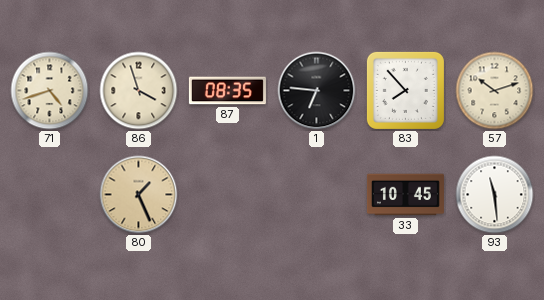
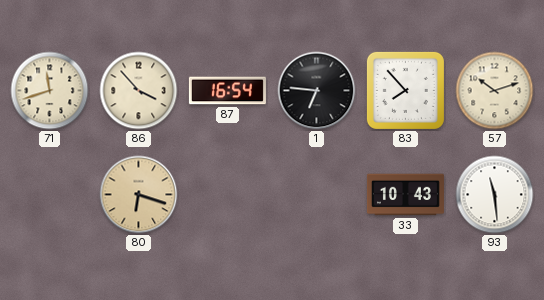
71: 4:42 -> 11:42 (50, 91)
86: 3:57 -> 3:53 (139, 91)
87: 08:35 -> 16:54 (227, 91)
80: 1:26 -> 6:18 (139, 195)
33: 10:45 -> 10:43 (405, 195)
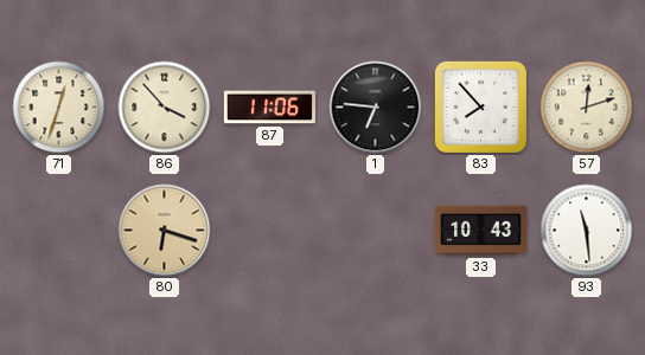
71: 11:42 -> 12:33 (59, 108)
87: 16:54 -> 11:06 (269, 108)
57: 10:12 -> 12:12 (587, 108)
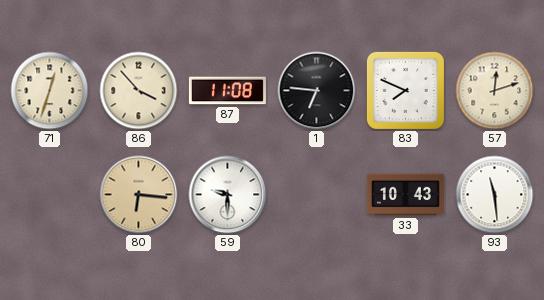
87: 11:06 -> 11:08 (227, 91)
83: 7:53 -> 7:49 (405, 90)
80: 6:18 -> 6:16 (139, 195)
59: none -> 9:30 (228, 195)
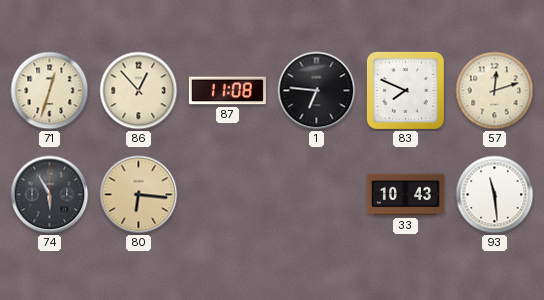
86: 3:53 -> 12:53 (139, 91)
74: none -> 5:55 (50, 195)
59: 9:30 -> none (228, 195)
